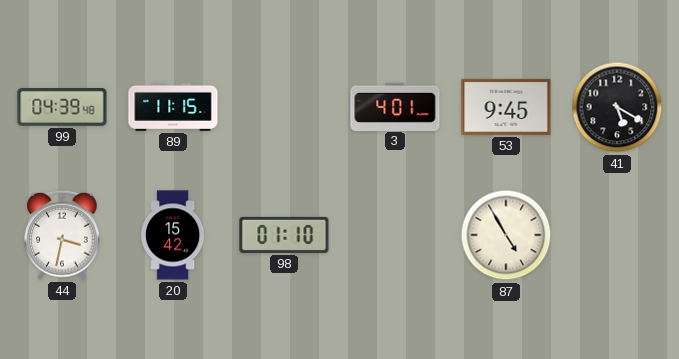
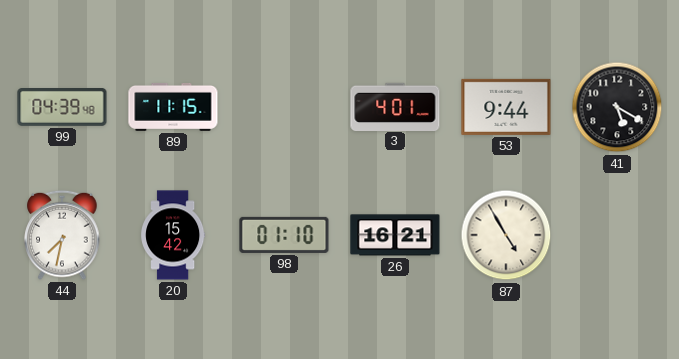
53: 9:45 -> 9:44 (506, 107)
44: 3:32 -> 7:32 (62, 235)
26: none -> 16:21 (395, 235)
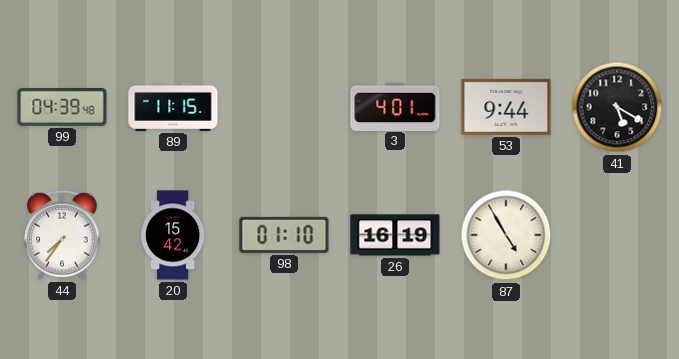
44: 7:32 -> 7:36 (62, 235)
26: 16:21 -> 16:19 (395, 235)
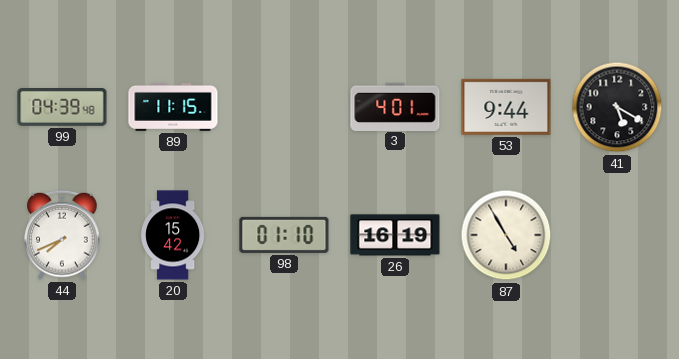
44: 7:36 -> 7:41 (62, 235)
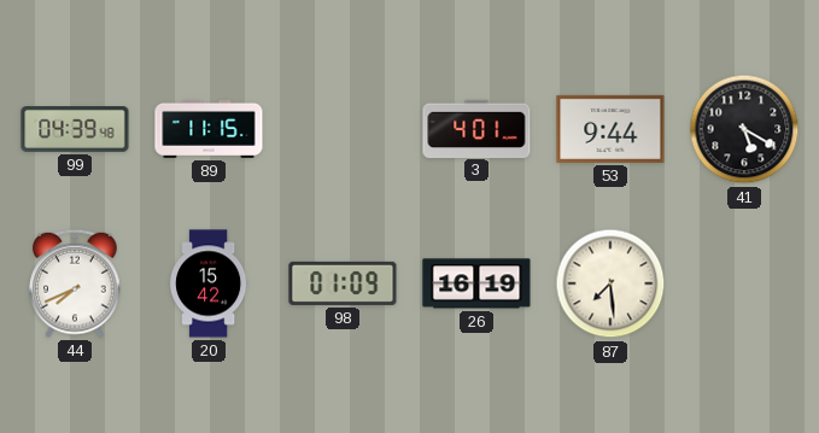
98: 01:10 -> 01:09 (343, 283)
87: 4:55 -> 7:29 (610, 283)
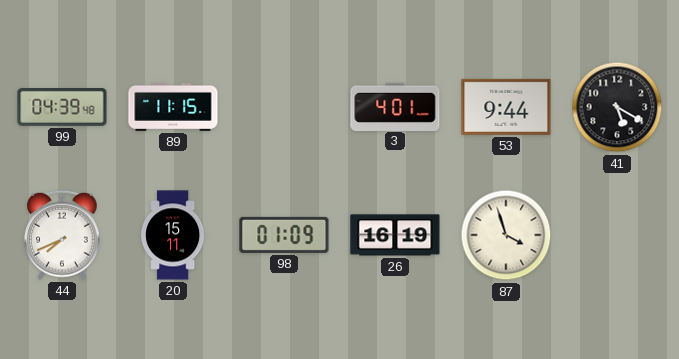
20: 15:42 -> 15:11 (174, 235)
87: 7:29 -> 3:57 (506, 235)
